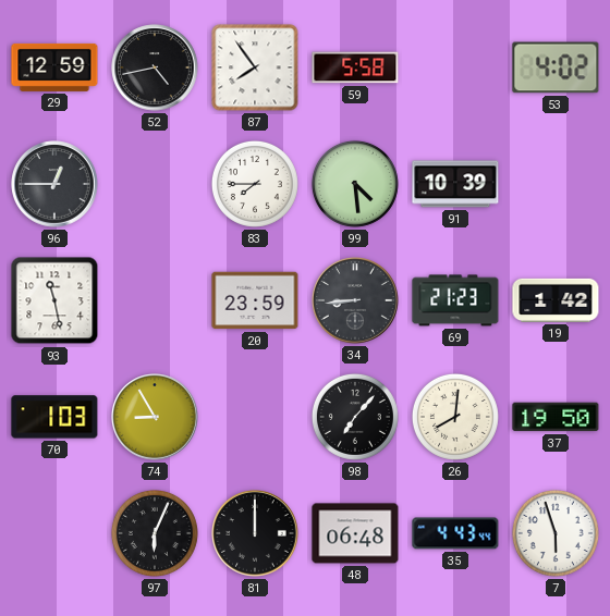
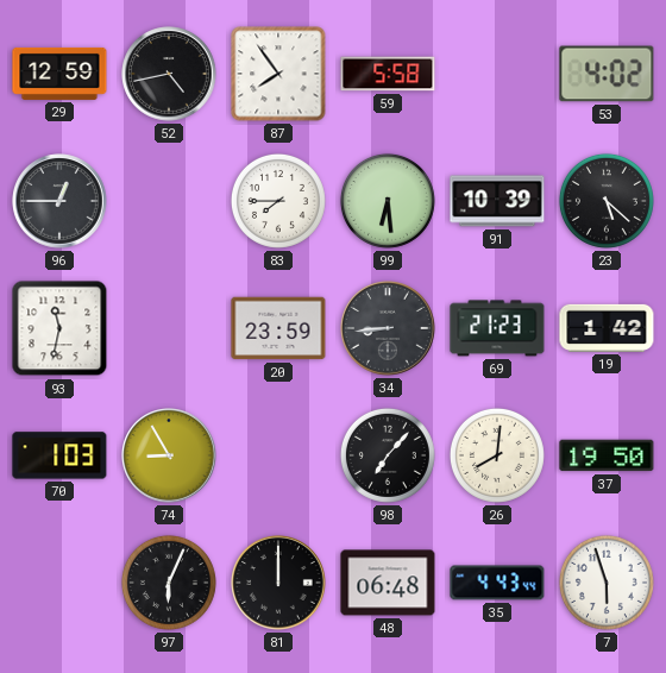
99: 4:29 -> 6:29 (388, 201)
23: none -> 5:22 (607, 201)
93: 11:28 -> 11:32 (59, 328)
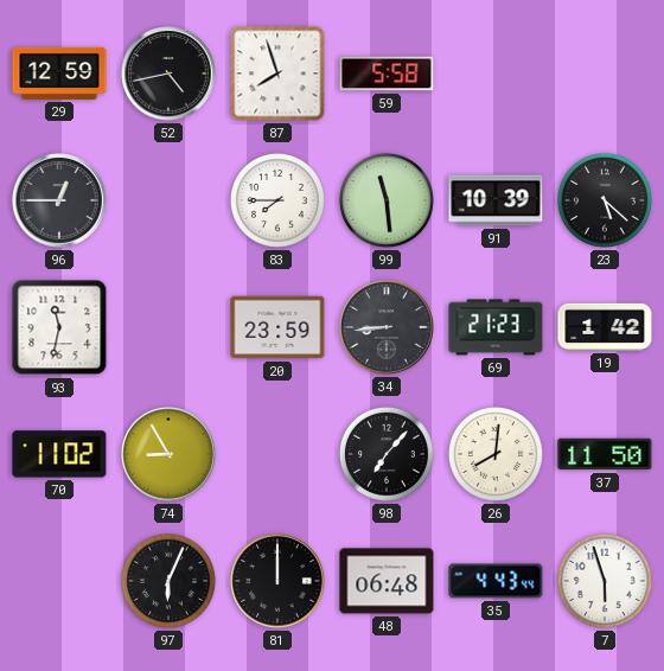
87: 7:54 -> 7:57 (277, 74)
53: 4:02 -> none (607, 74)
99: 6:29 -> 11:29 (387, 200)
70: 1:03 -> 11:02 (59, 454)
37: 19:50 -> 11:50 (605, 454)
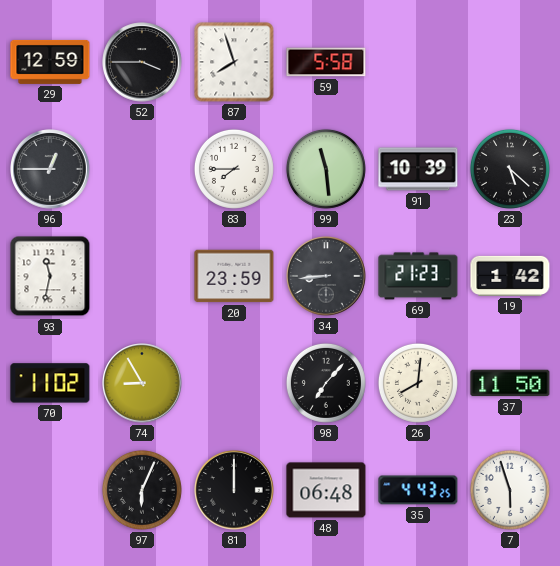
52: 4:43 -> 3:45 (142, 62)
35: 4:43:44 -> 4:43:25 (418, 490)
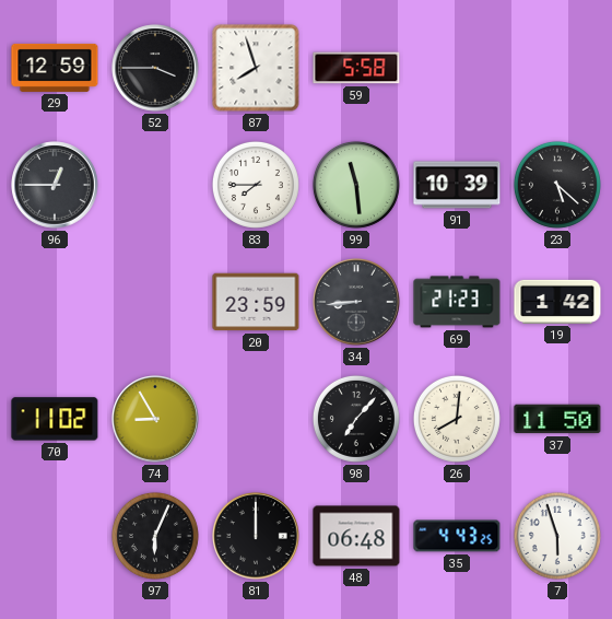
93: 11:32 -> none (50, 276)
